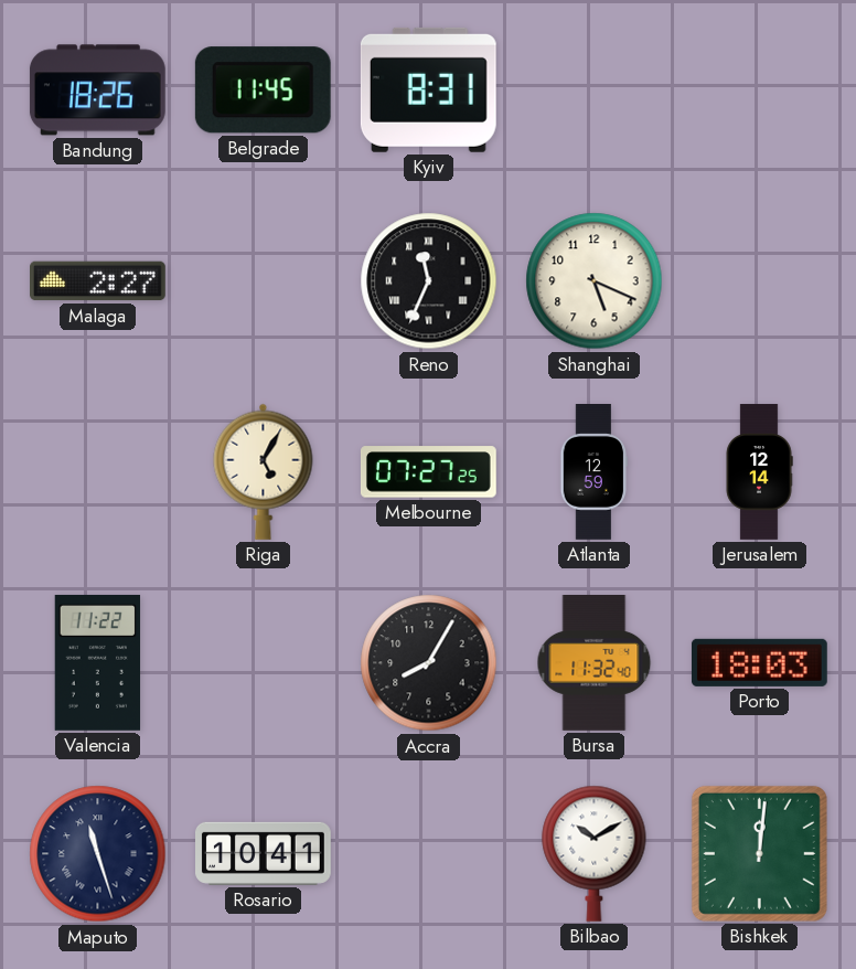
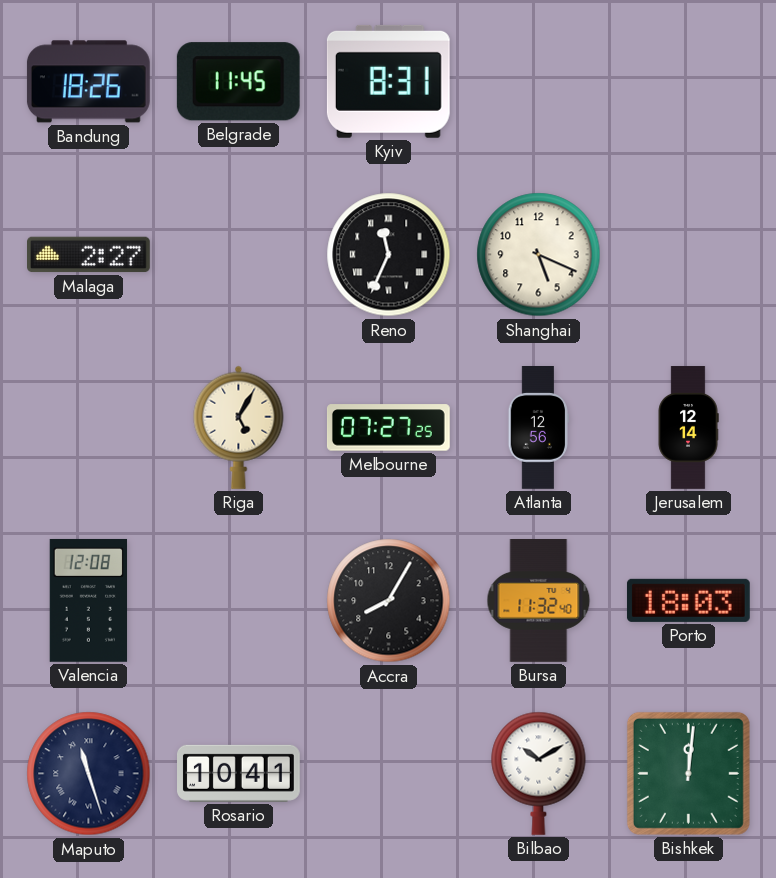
Atlanta: 12:59 -> 12:56 (538, 428)
Valencia: 11:22 -> 12:08 (89, 600)
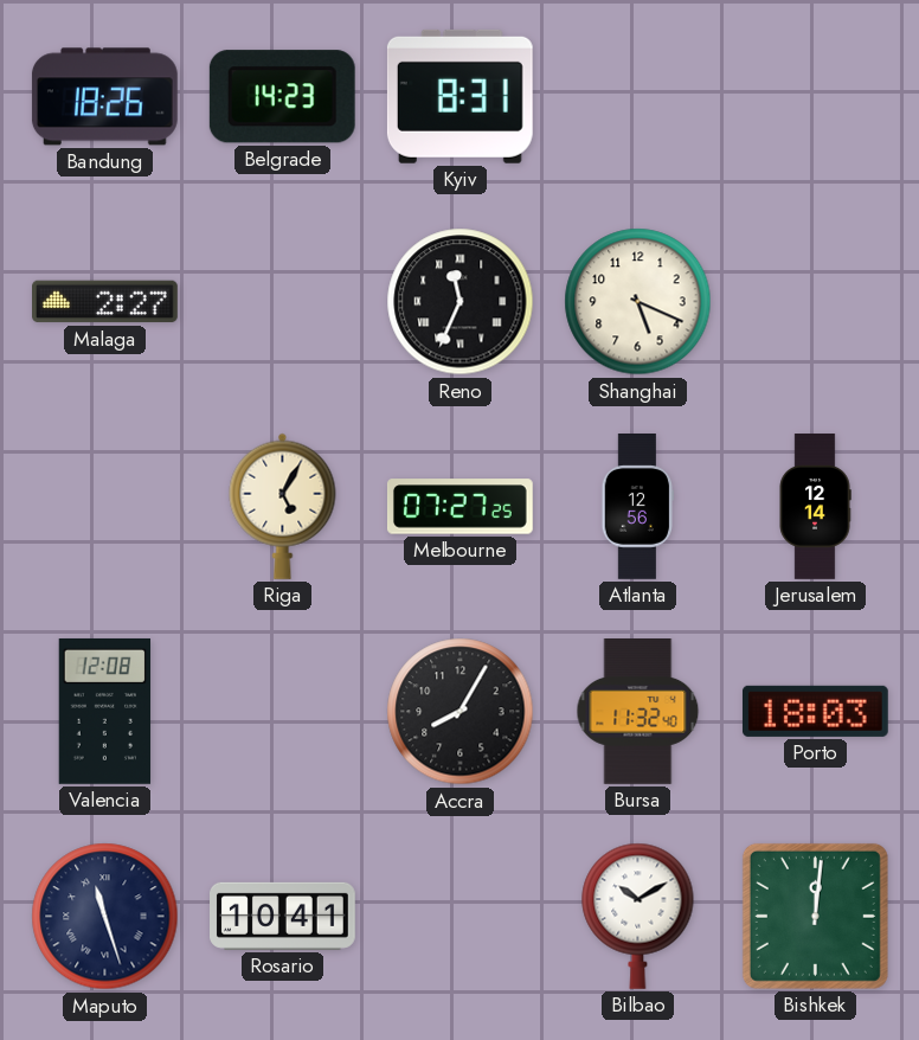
Belgrade: 11:45 -> 14:23 (282, 97)
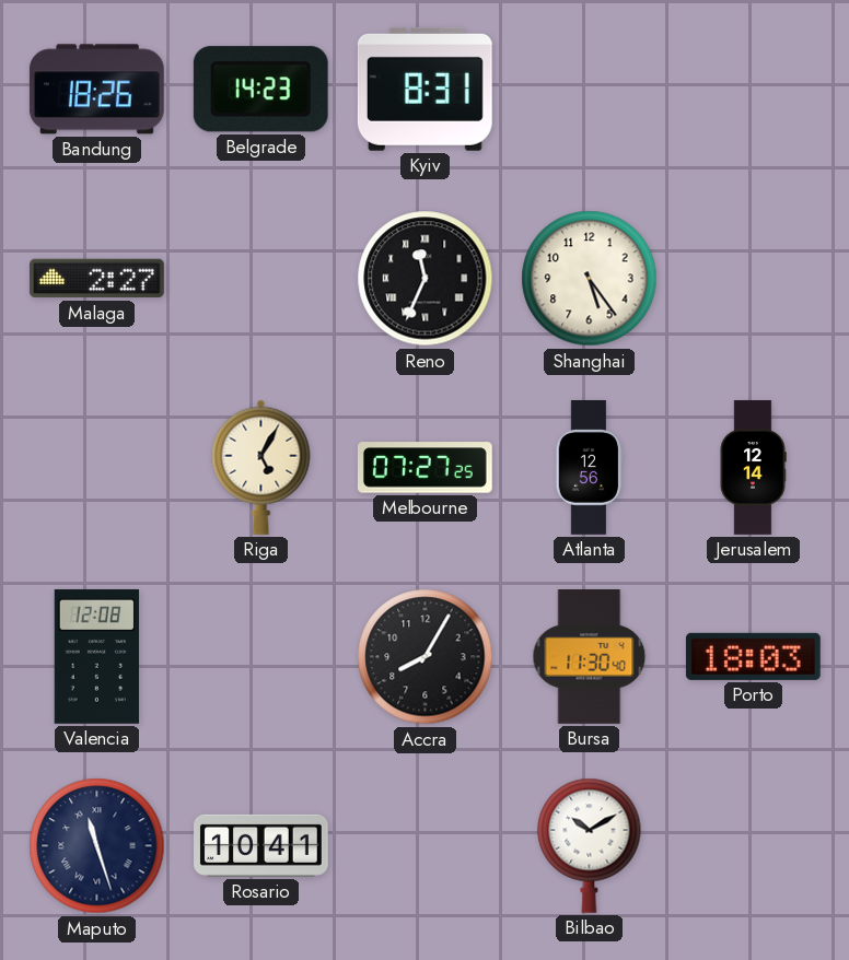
Shanghai: 5:19 -> 5:24 (590, 279)
Bursa: 11:32 -> 11:30 (590, 657)
Bishkek: 12:01 -> none (815, 916)
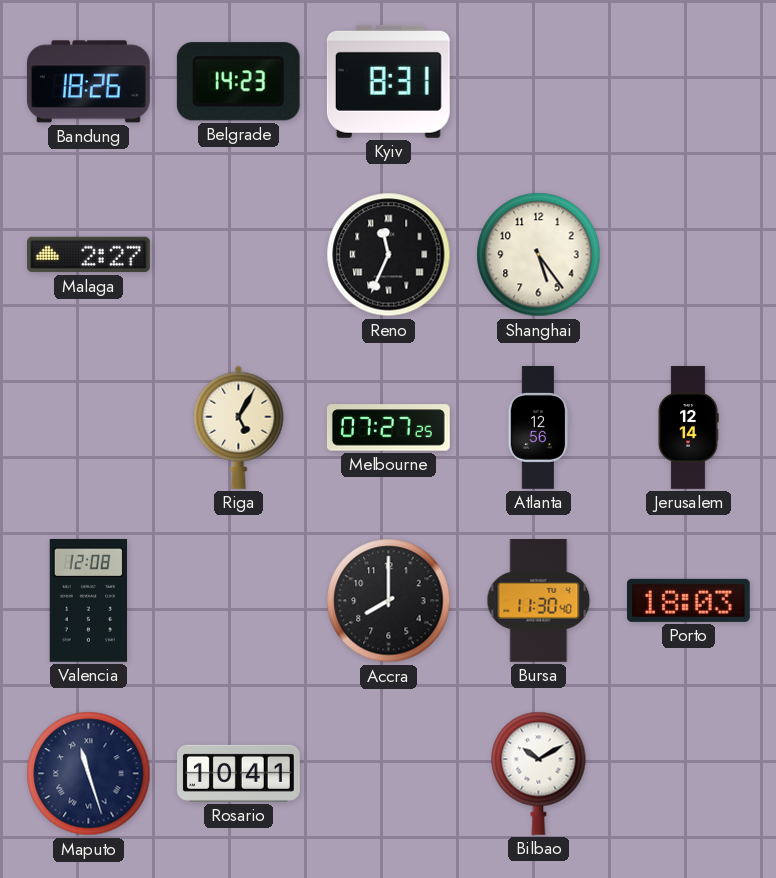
Accra: 8:05 -> 8:00 (389, 601)
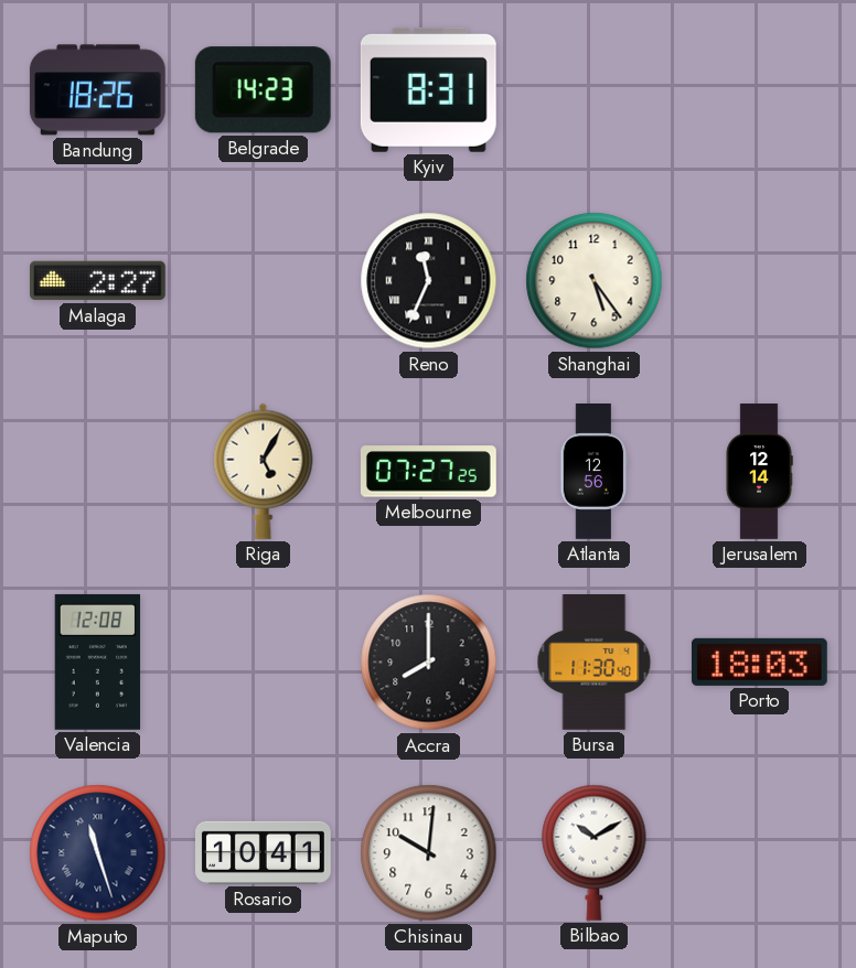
Chisinau: none -> 10:01 (429, 853)
